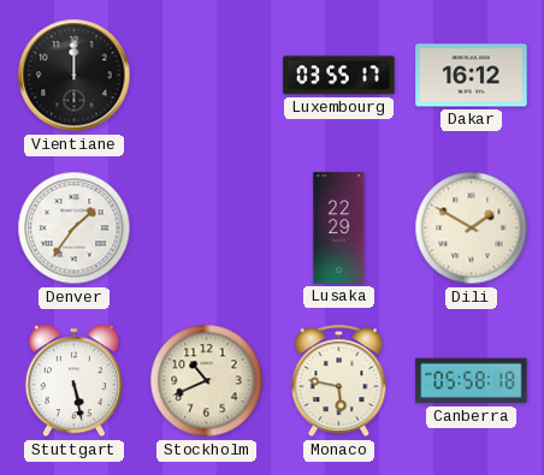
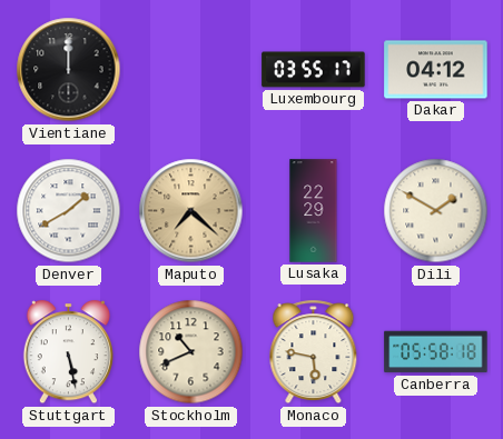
Dakar: 16:12 -> 04:12 (436, 70)
Denver: 1:36 -> 1:40 (69, 211)
Maputo: none -> 7:22 (191, 211)
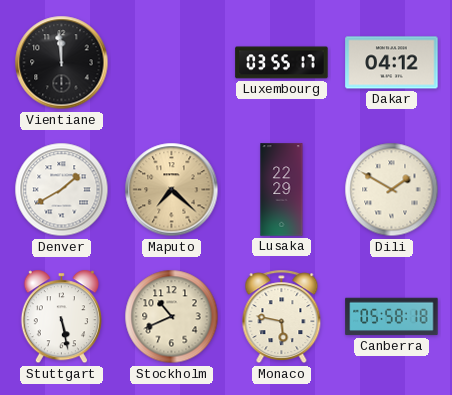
Vientiane: 12:00 -> 11:59 (62, 63)
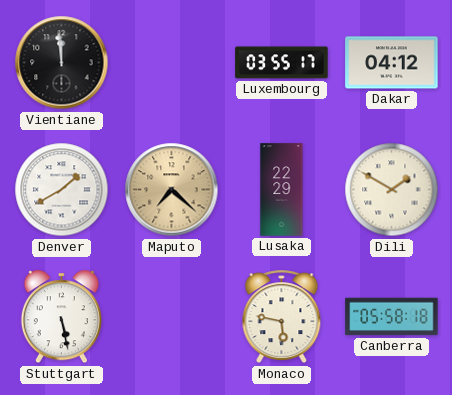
Stockholm: 10:41 -> none (172, 317)
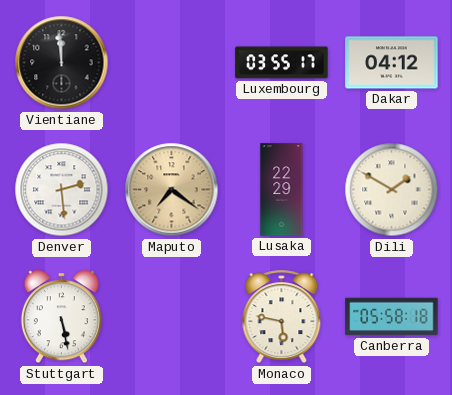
Denver: 1:40 -> 2:29 (62, 190)
Maputo: 7:22 -> 7:21 (172, 190)
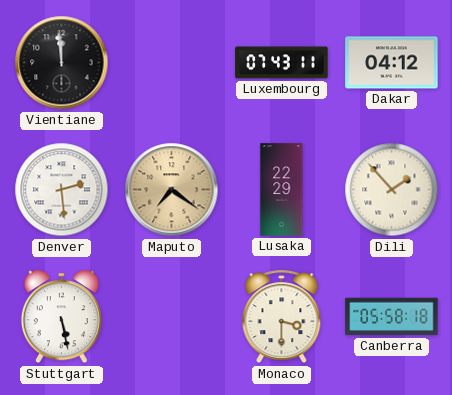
Luxembourg: 03:55 -> 07:43 (282, 63)
Dili: 1:50 -> 1:53 (392, 190)
Monaco: 5:47 -> 3:30 (282, 317)
